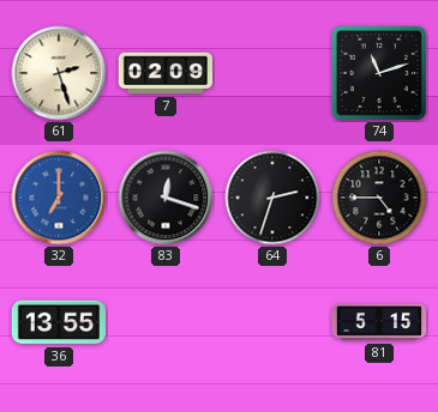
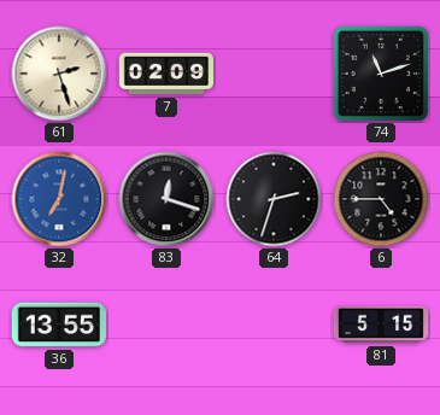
32: 7:00 -> 7:02 (59, 199)
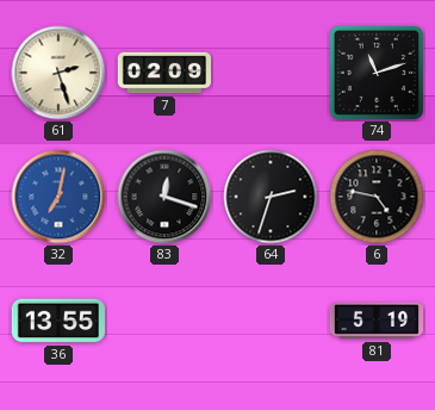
6: 4:45 -> 4:47 (377, 197)
81: 5:15 -> 5:19 (377, 321)
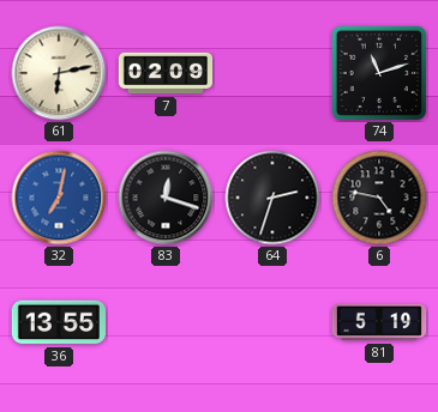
61: 2:27 -> 6:13 (59, 73)
